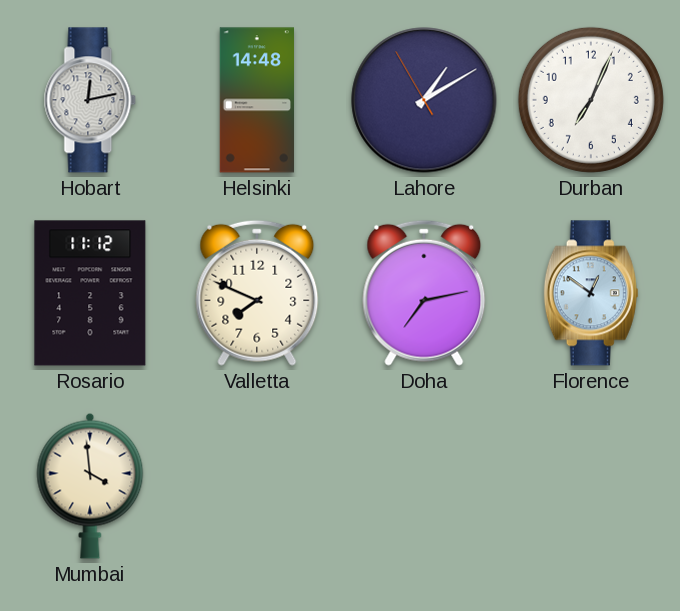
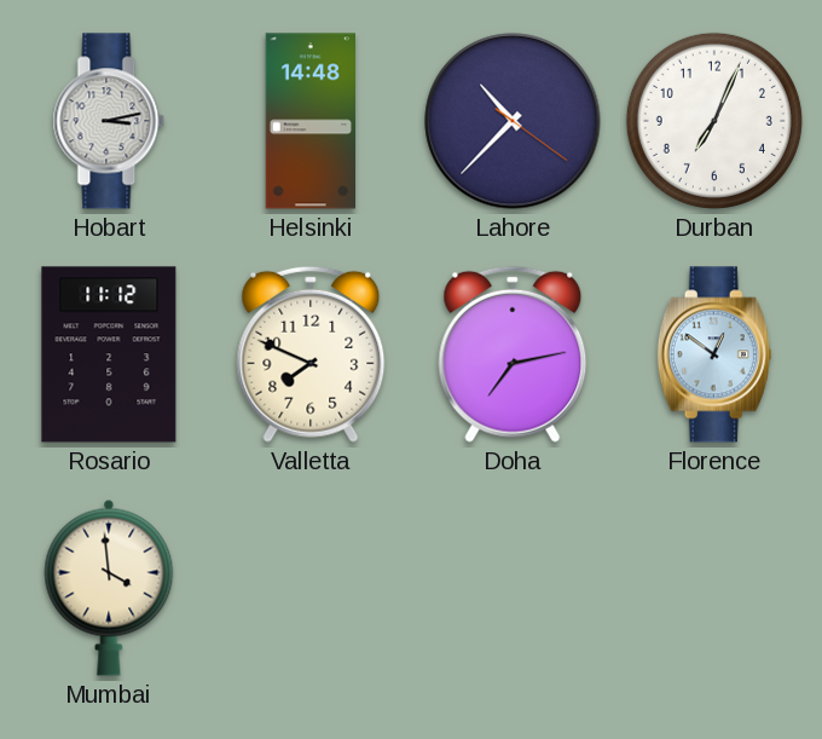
Hobart: 12:13 -> 3:13 (109, 121)
Lahore: 1:09 -> 10:37 (513, 121)
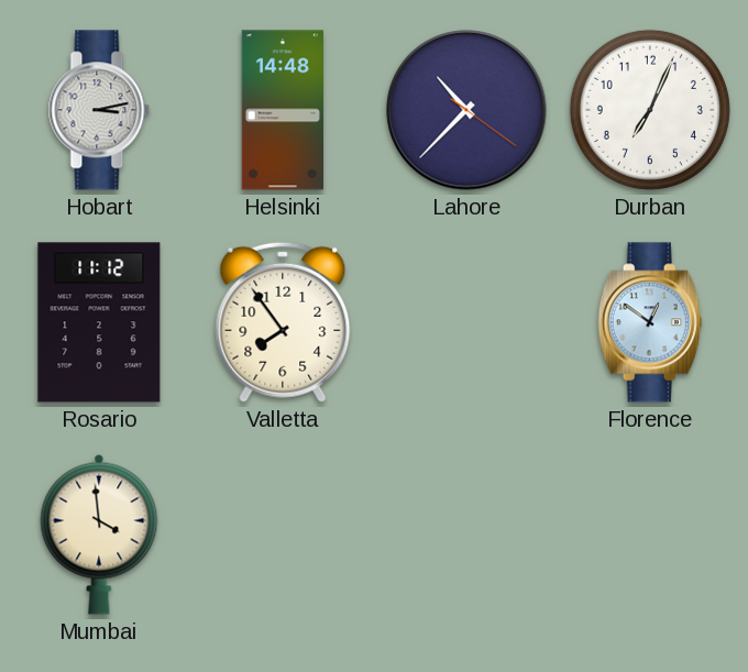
Valletta: 7:49 -> 7:54 (283, 322)
Doha: 7:13 -> none (513, 354)
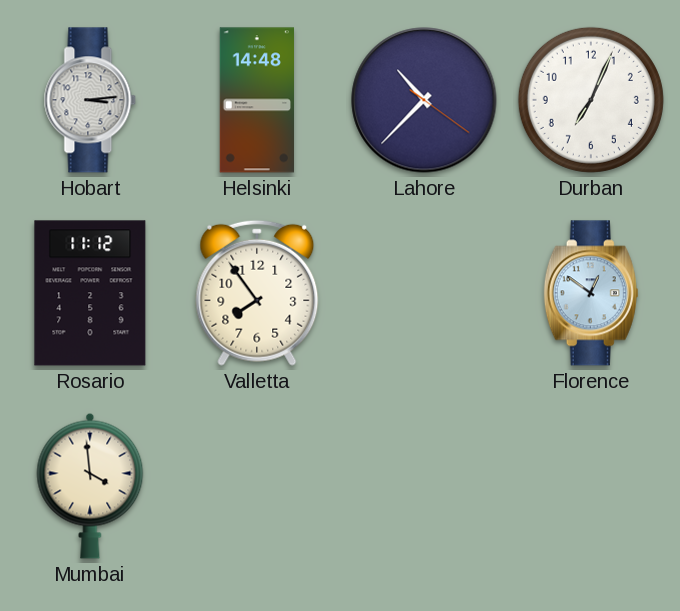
Hobart: 3:13 -> 3:14 (90, 100)
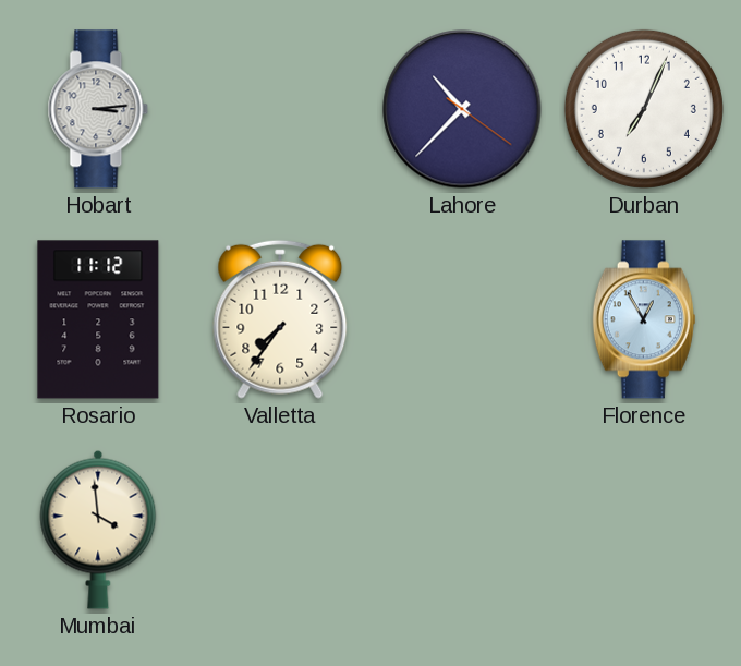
Helsinki: 14:48 -> none (256, 100)
Valletta: 7:54 -> 7:36 (280, 319)
Florence: 12:51 -> 12:55 (644, 319)
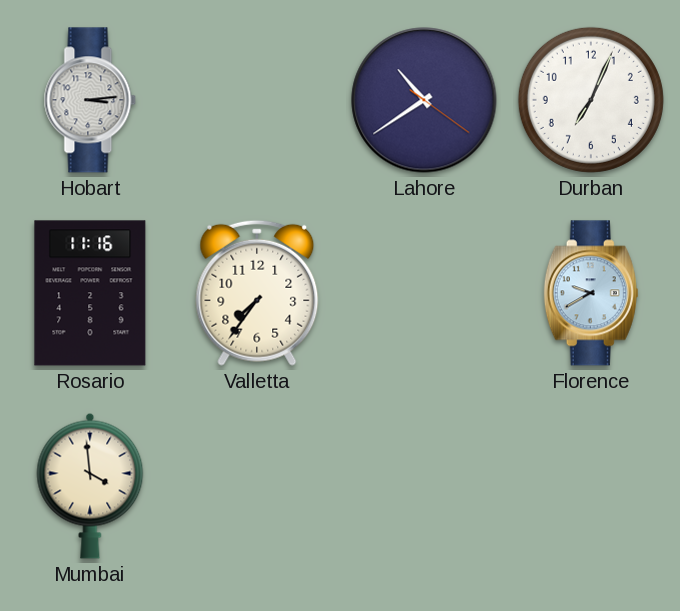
Lahore: 10:37 -> 10:39 (424, 100)
Rosario: 11:12 -> 11:16 (90, 293)
Florence: 12:55 -> 9:40 (591, 293)
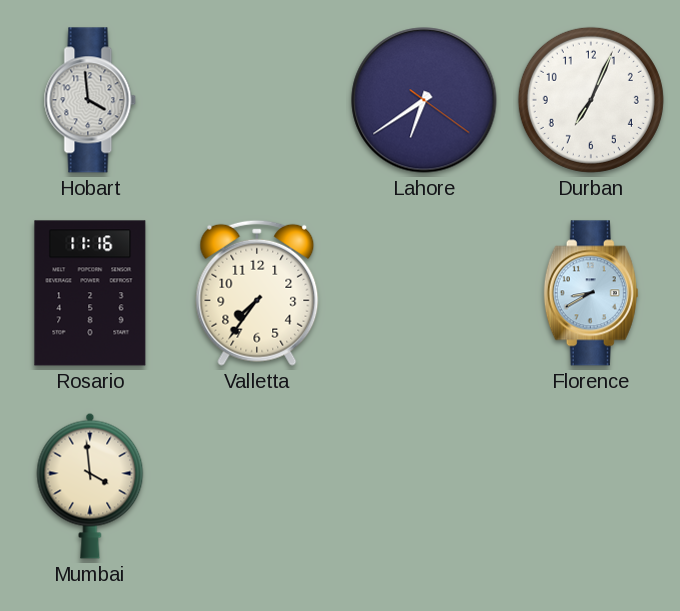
Hobart: 3:14 -> 3:59 (90, 100)
Lahore: 10:39 -> 6:39 (424, 100)
Florence: 9:40 -> 8:40 (591, 293)
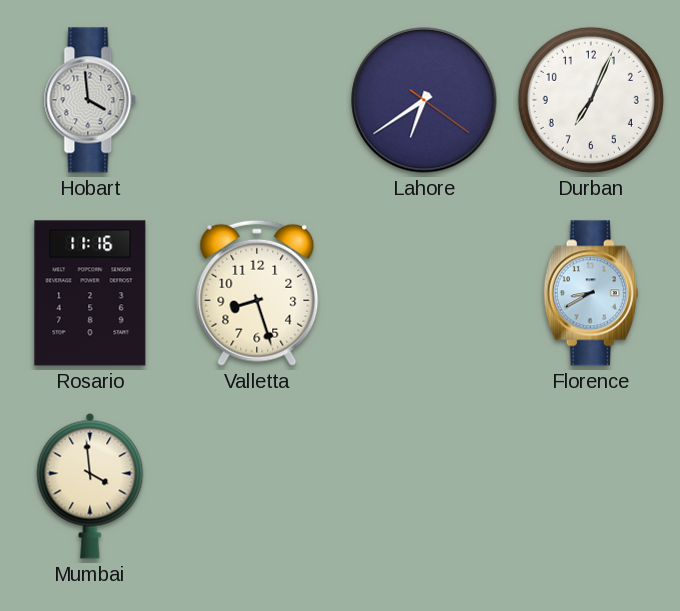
Valletta: 7:36 -> 8:27 (257, 293)
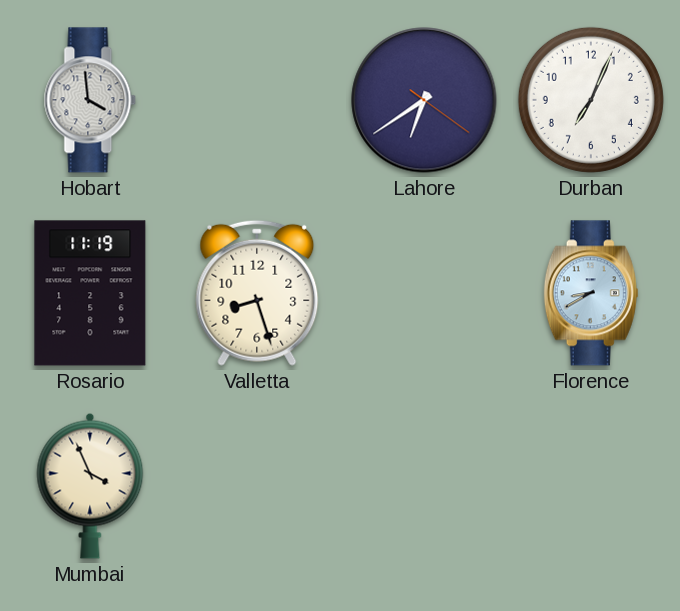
Rosario: 11:16 -> 11:19 (90, 293)
Mumbai: 3:59 -> 3:56 (90, 486)
